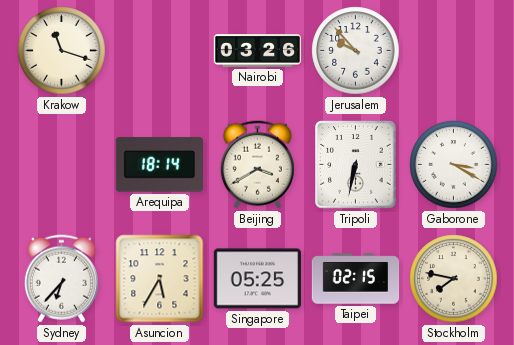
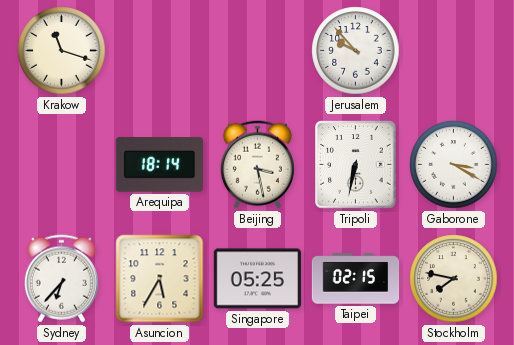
Nairobi: 03:26 -> none (258, 51)
Beijing: 3:40 -> 3:28 (257, 165)
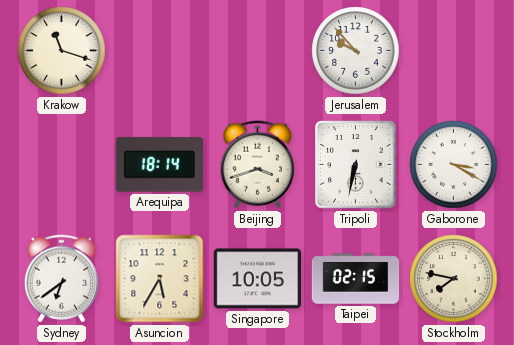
Beijing: 3:28 -> 3:42 (257, 165)
Sydney: 6:37 -> 6:39 (61, 279)
Singapore: 05:25 -> 10:05 (257, 279)
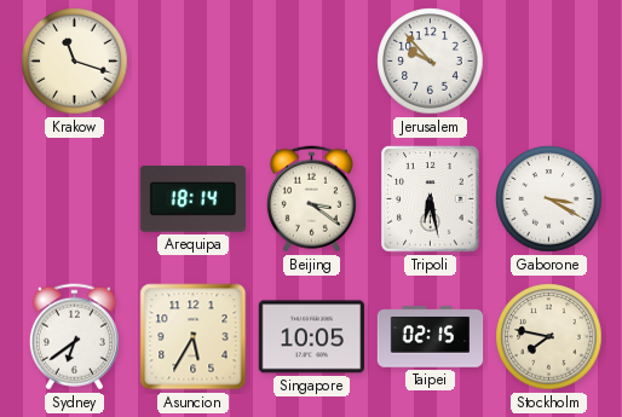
Beijing: 3:42 -> 3:21 (311, 199)
Tripoli: 6:32 -> 6:28 (431, 199)
